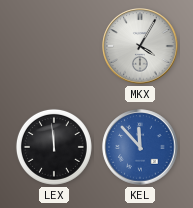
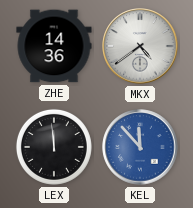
ZHE: none -> 14:36 (54, 46)
MKX: 4:05 -> 4:39 (140, 46)
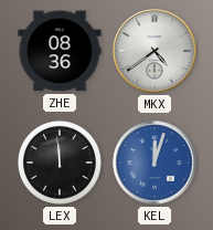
ZHE: 14:36 -> 08:36 (60, 51)
KEL: 11:53 -> 12:03 (155, 163)
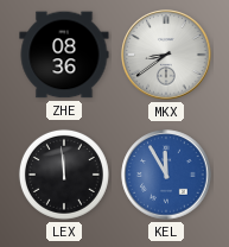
MKX: 4:39 -> 8:39 (166, 55)
KEL: 12:03 -> 11:55 (166, 175)
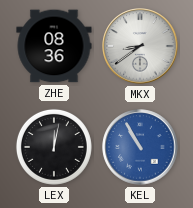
LEX: 11:59 -> 12:02 (54, 147)
KEL: 11:55 -> 10:55 (140, 147)
